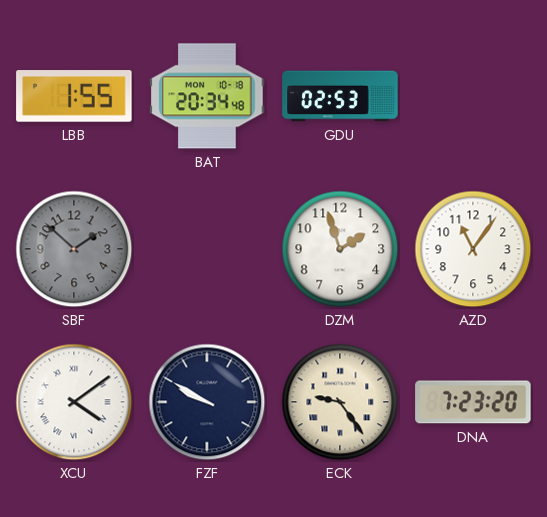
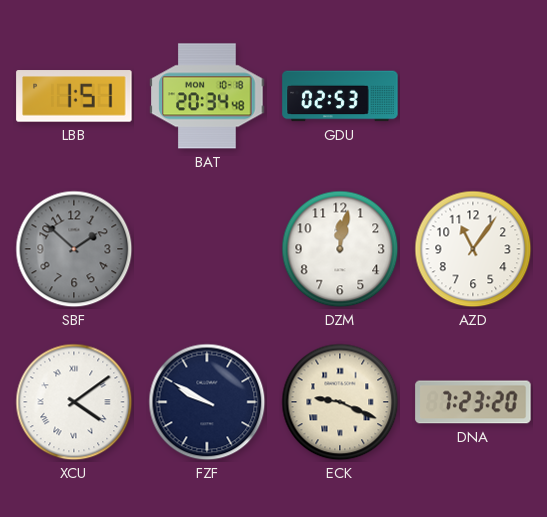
LBB: 1:55 -> 1:51 (74, 96)
DZM: 1:57 -> 12:02 (340, 249)
ECK: 9:24 -> 9:19 (340, 402)
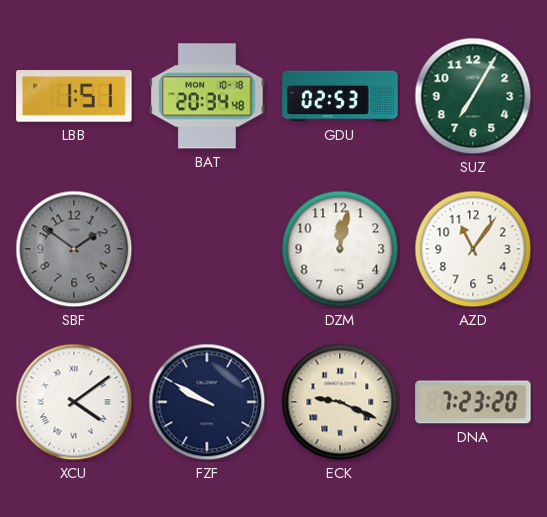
SUZ: none -> 7:05 (473, 96)
SBF: 1:52 -> 1:51 (74, 249)
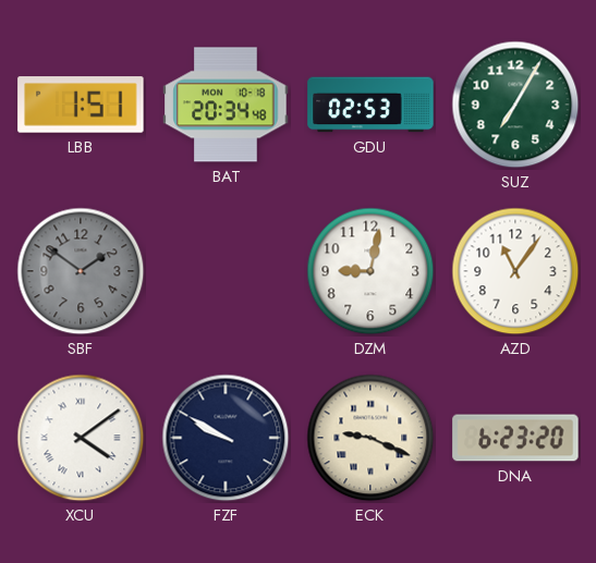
DZM: 12:02 -> 9:02 (370, 271)
DNA: 7:23 -> 6:23 (515, 438)
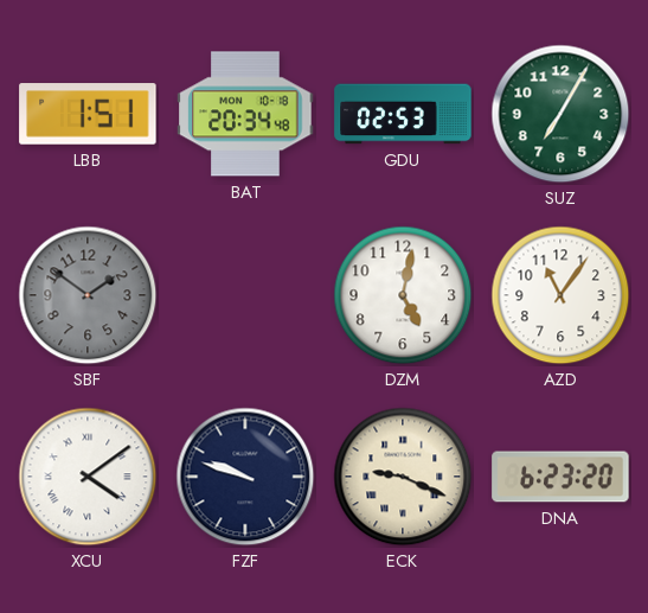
DZM: 9:02 -> 5:02 (403, 295)
FZF: 9:50 -> 9:48 (245, 477)
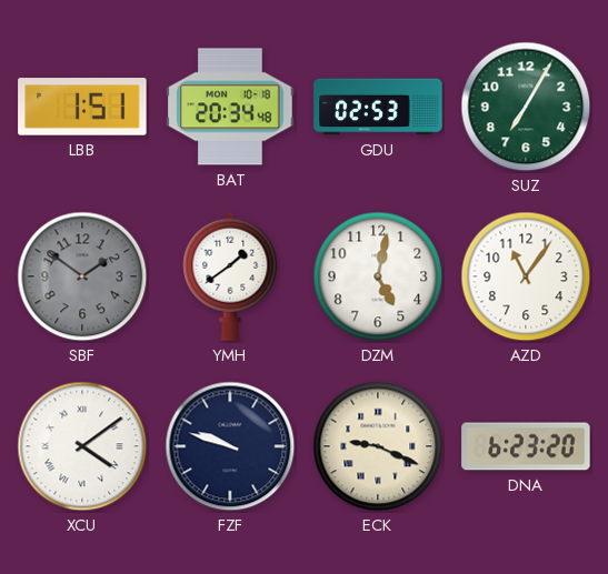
YMH: none -> 1:39 (230, 276)
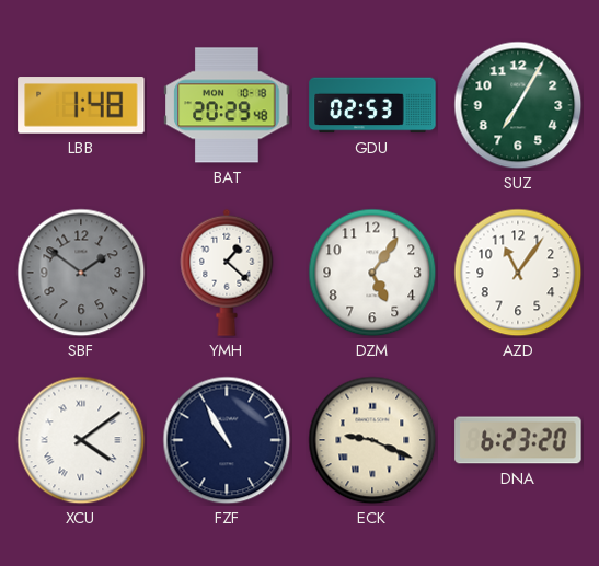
LBB: 1:51 -> 1:48 (81, 105)
BAT: 20:34 -> 20:29 (227, 105)
YMH: 1:39 -> 1:22 (227, 273)
DZM: 5:02 -> 5:06 (372, 273)
FZF: 9:48 -> 10:55 (227, 440)
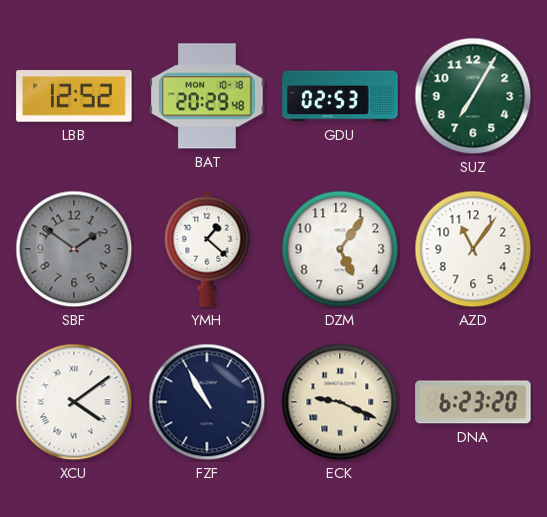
LBB: 1:48 -> 12:52 (74, 96)
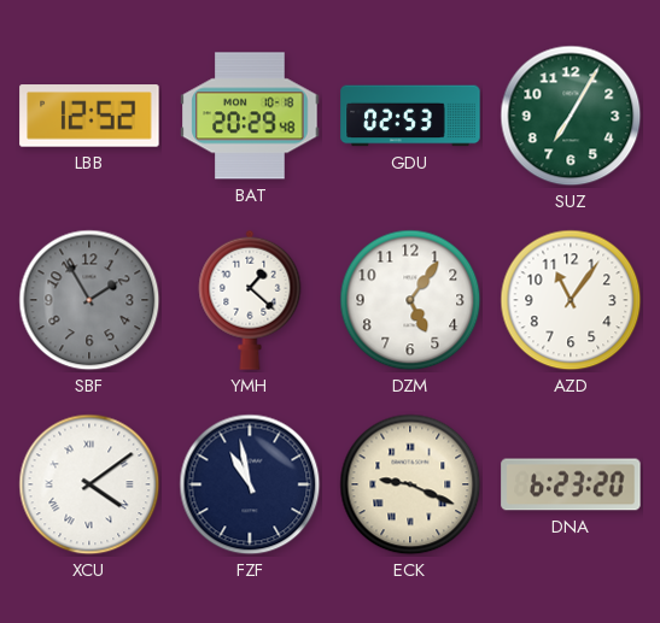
SBF: 1:51 -> 1:55 (89, 300)
FZF: 10:55 -> 10:58 (250, 484)
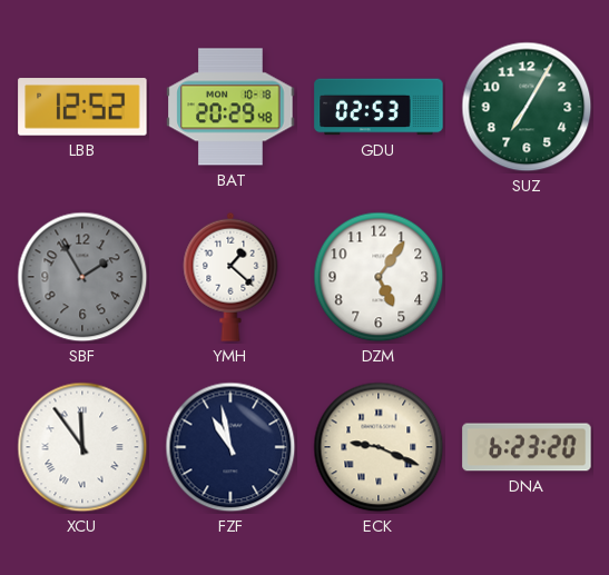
AZD: 11:06 -> none (571, 300)
XCU: 4:09 -> 11:54 (82, 447)
